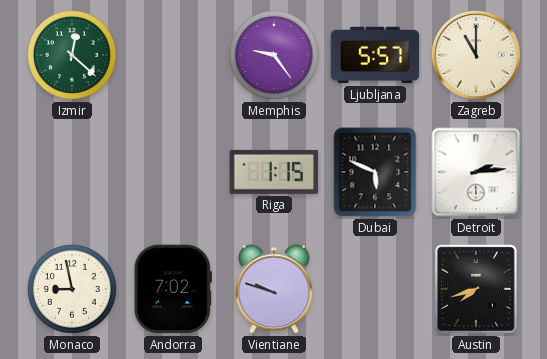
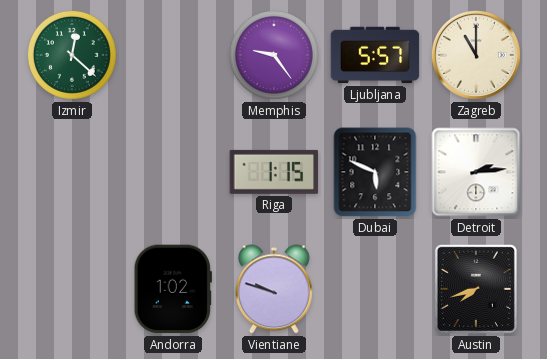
Monaco: 8:58 -> none (72, 289)
Andorra: 7:02 -> 1:02 (173, 289)
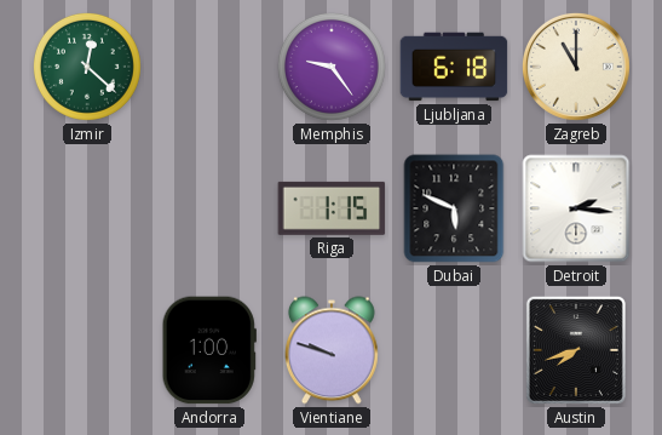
Ljubljana: 5:57 -> 6:18 (454, 67)
Detroit: 2:14 -> 2:16 (576, 208)
Andorra: 1:02 -> 1:00 (209, 350)
